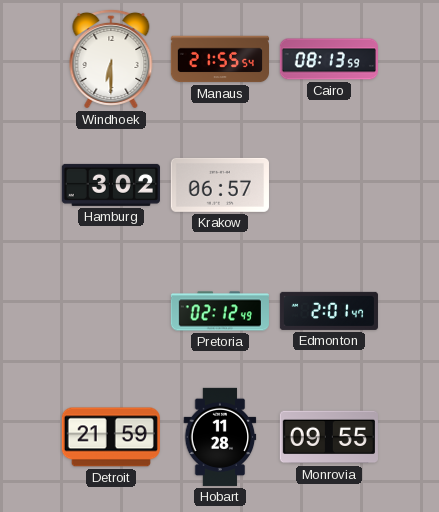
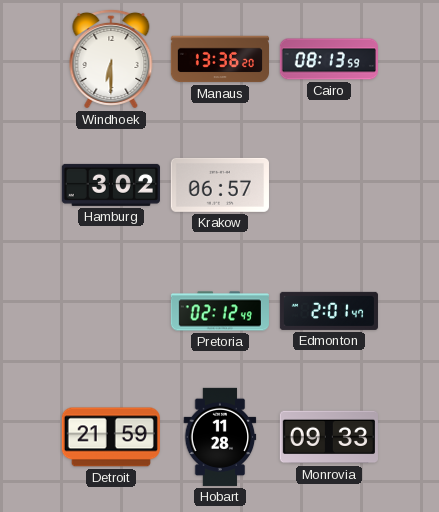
Manaus: 21:55 -> 13:36 (219, 59)
Monrovia: 09:55 -> 09:33 (329, 437)
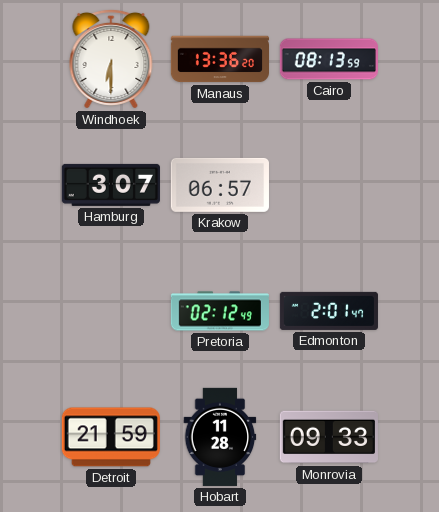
Hamburg: 3:02 -> 3:07 (111, 185)
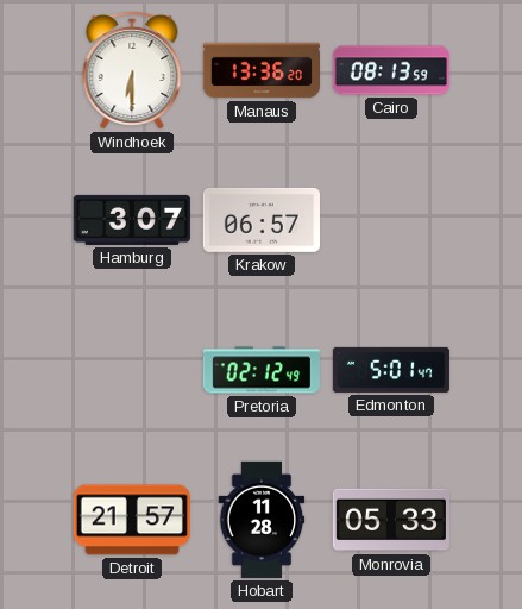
Edmonton: 2:01 -> 5:01 (391, 370)
Detroit: 21:59 -> 21:57 (132, 520)
Monrovia: 09:33 -> 05:33 (391, 520)
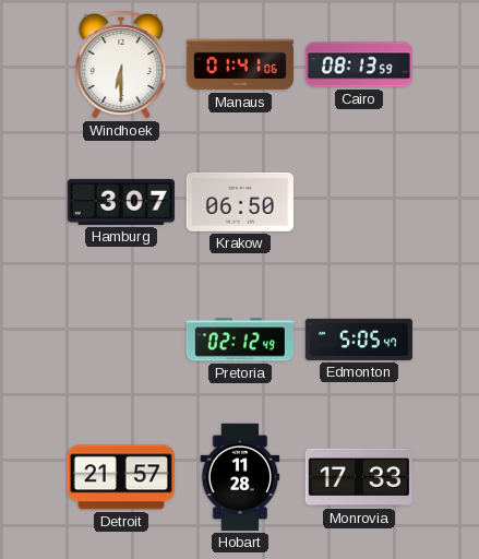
Manaus: 13:36 -> 01:41 (239, 64)
Krakow: 06:57 -> 06:50 (240, 202)
Edmonton: 5:01 -> 5:05 (359, 340)
Monrovia: 05:33 -> 17:33 (359, 477)
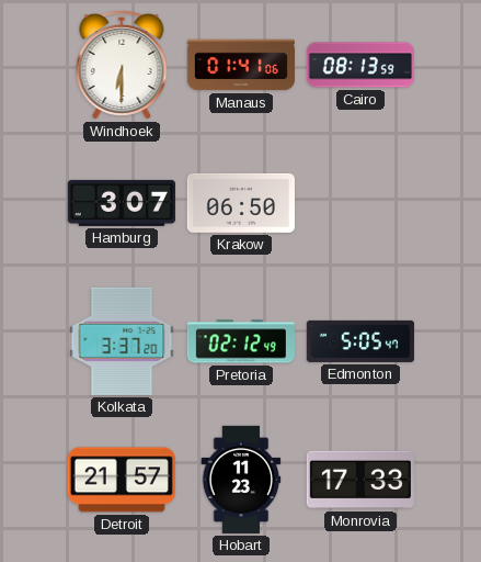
Kolkata: none -> 3:37 (122, 341)
Hobart: 11:28 -> 11:23 (241, 480)
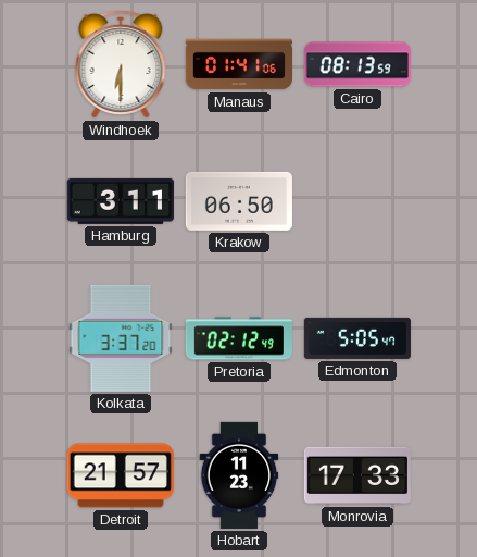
Hamburg: 3:07 -> 3:11 (121, 201)
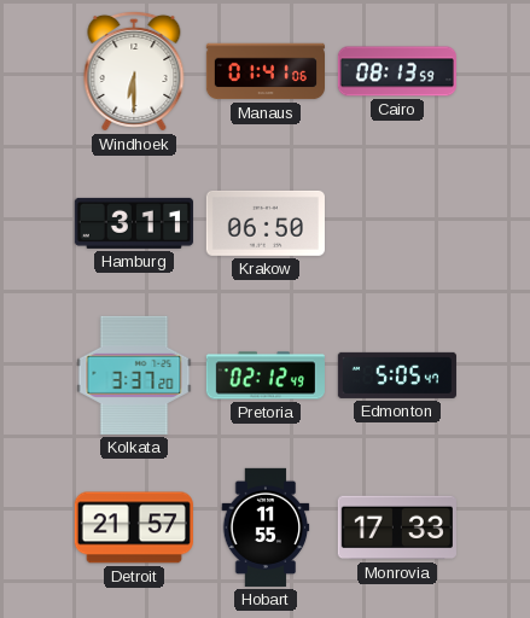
Hobart: 11:23 -> 11:55 (266, 527)
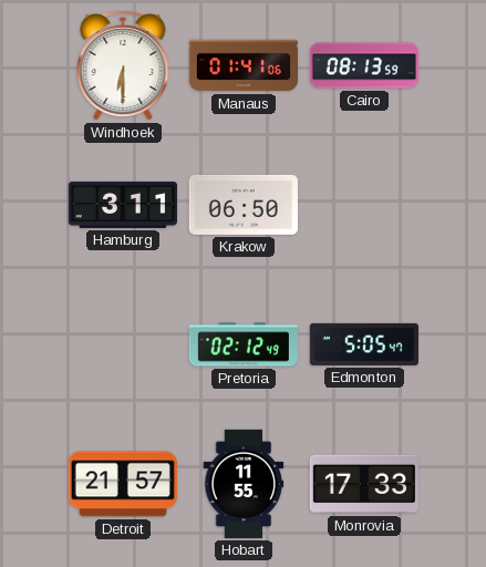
Kolkata: 3:37 -> none (134, 375)
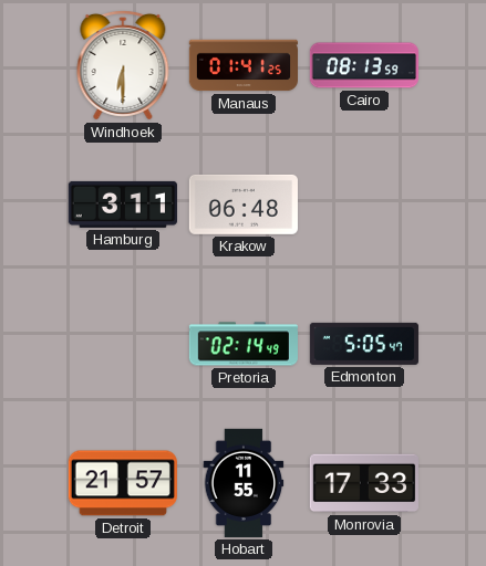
Manaus: 01:41:06 -> 01:41:25 (242, 65)
Krakow: 06:50 -> 06:48 (244, 205)
Pretoria: 02:12 -> 02:14 (244, 344)
